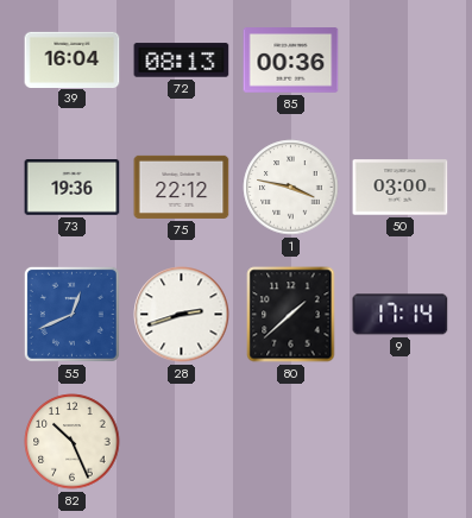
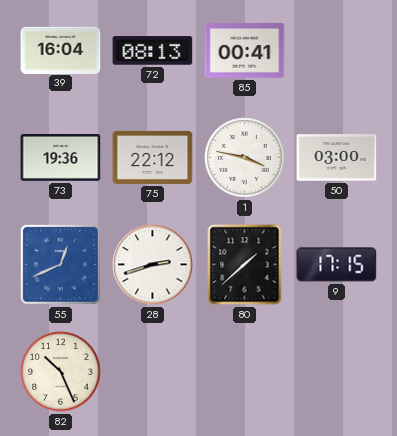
85: 00:36 -> 00:41 (245, 51)
9: 17:14 -> 17:15 (337, 265)
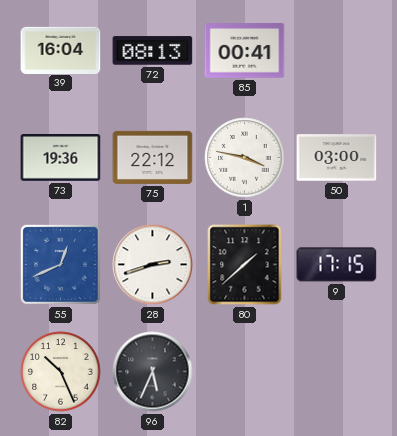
96: none -> 5:34 (153, 372)
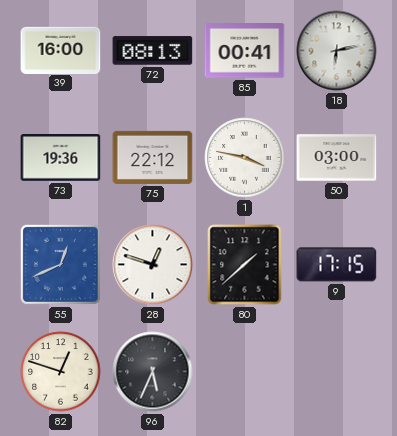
39: 16:04 -> 16:00 (61, 50)
18: none -> 6:13 (337, 51)
28: 2:42 -> 12:48 (153, 265)
82: 10:26 -> 12:48 (61, 372)
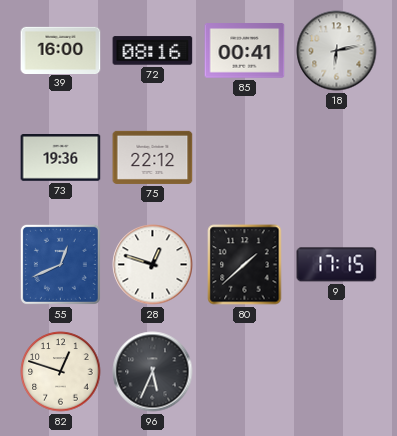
72: 08:13 -> 08:16 (153, 51)
1: 3:47 -> none (245, 158)
50: 03:00 -> none (337, 158)
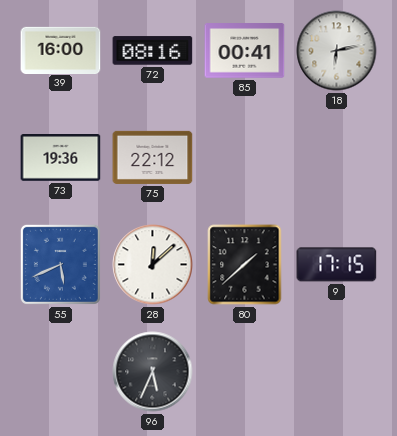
55: 12:41 -> 5:41 (60, 264)
28: 12:48 -> 12:08 (153, 265)
82: 12:48 -> none (61, 372)
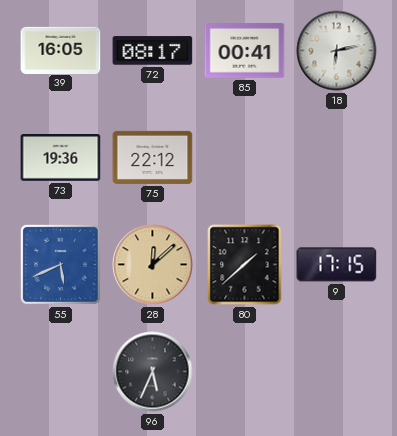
39: 16:00 -> 16:05 (61, 50)
72: 08:16 -> 08:17 (153, 51)
28 dial: white -> champagne (153, 265)
